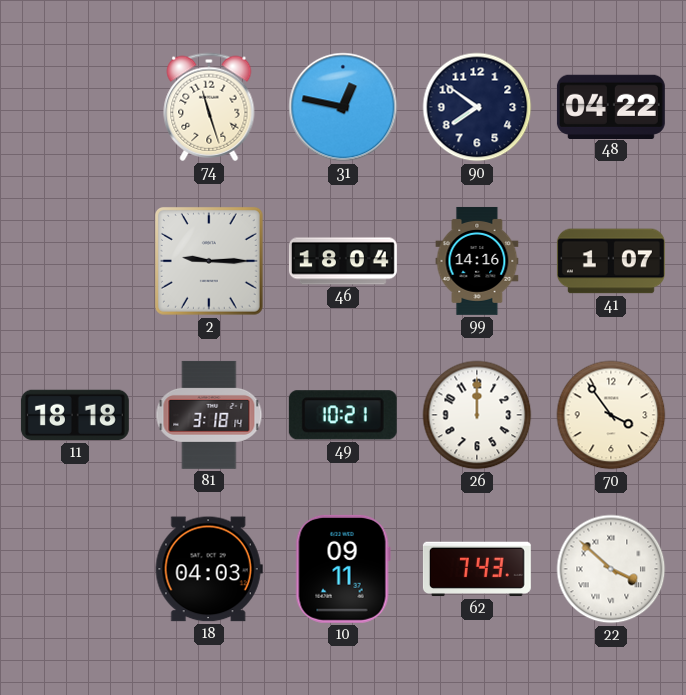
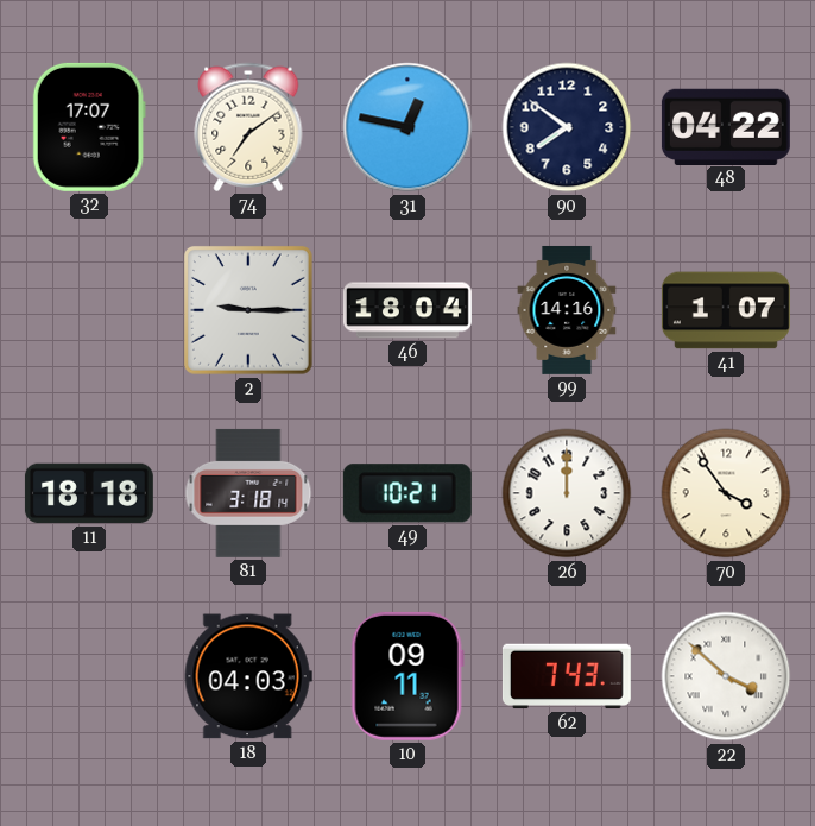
32: none -> 17:07 (89, 127)
74: 11:27 -> 7:09 (248, 127)
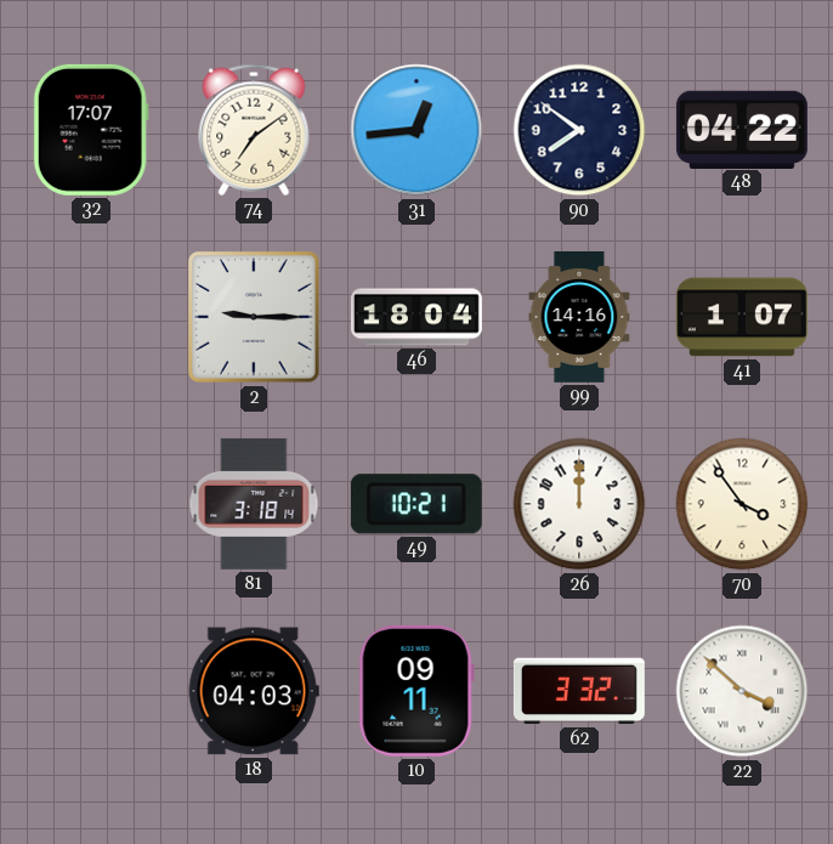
31: 12:47 -> 12:44 (416, 130)
11: 18:18 -> none (89, 493)
62: 7:43 -> 3:32 (579, 691)
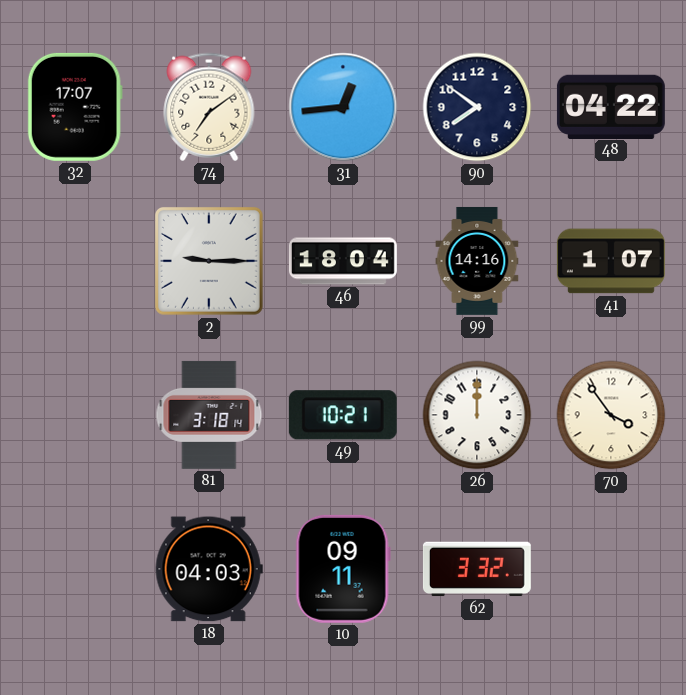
22: 3:52 -> none (742, 691)
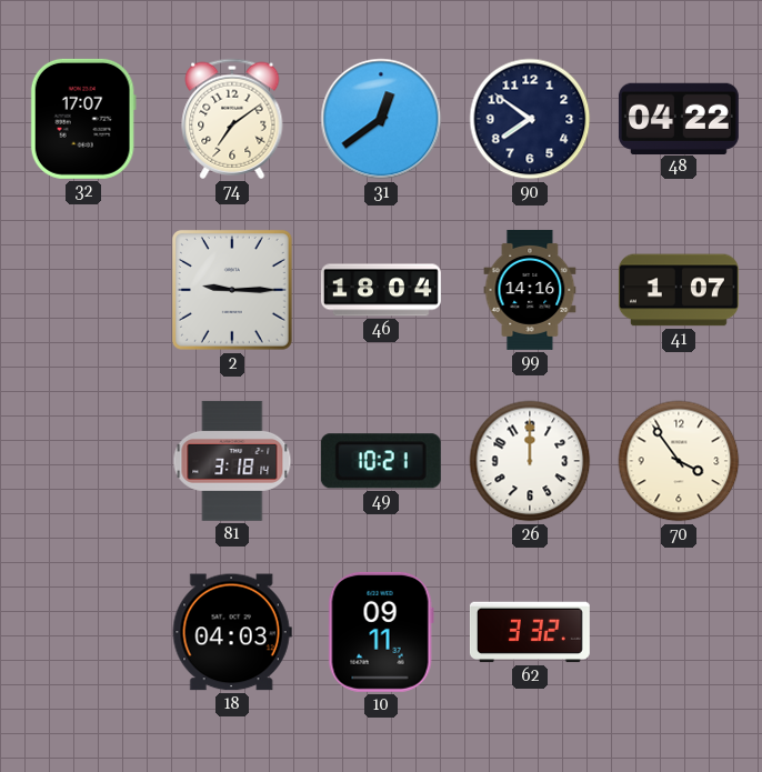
31: 12:44 -> 12:39 (381, 119)
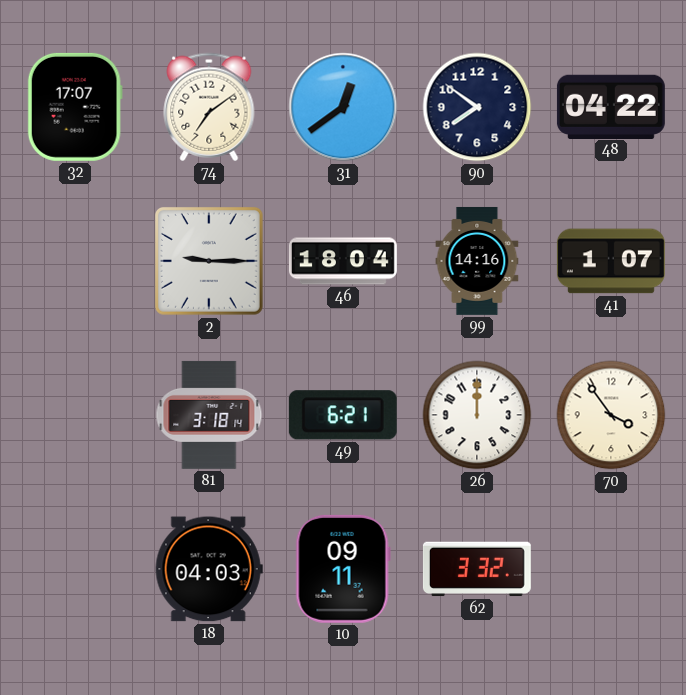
49: 10:21 -> 6:21 (343, 415)
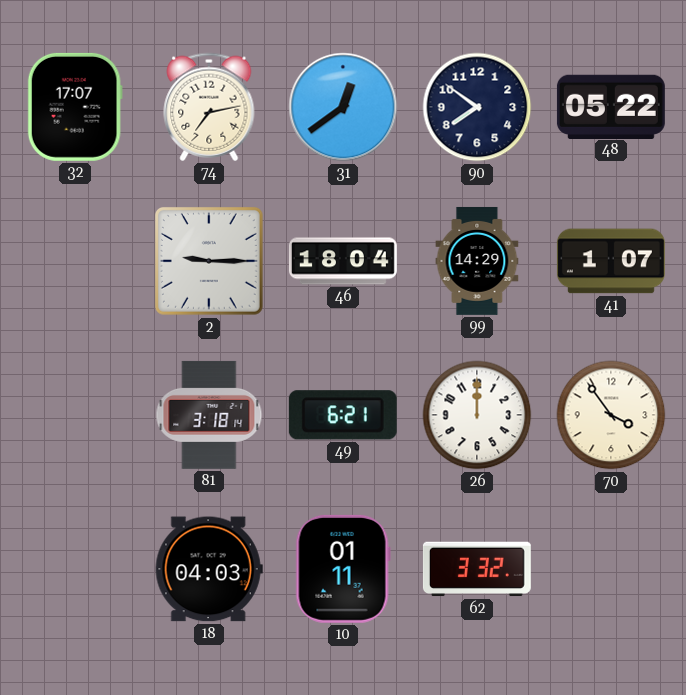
74: 7:09 -> 7:13 (209, 107)
48: 04:22 -> 05:22 (611, 106)
99: 14:16 -> 14:29 (477, 261)
10: 09:11 -> 01:11 (343, 569)
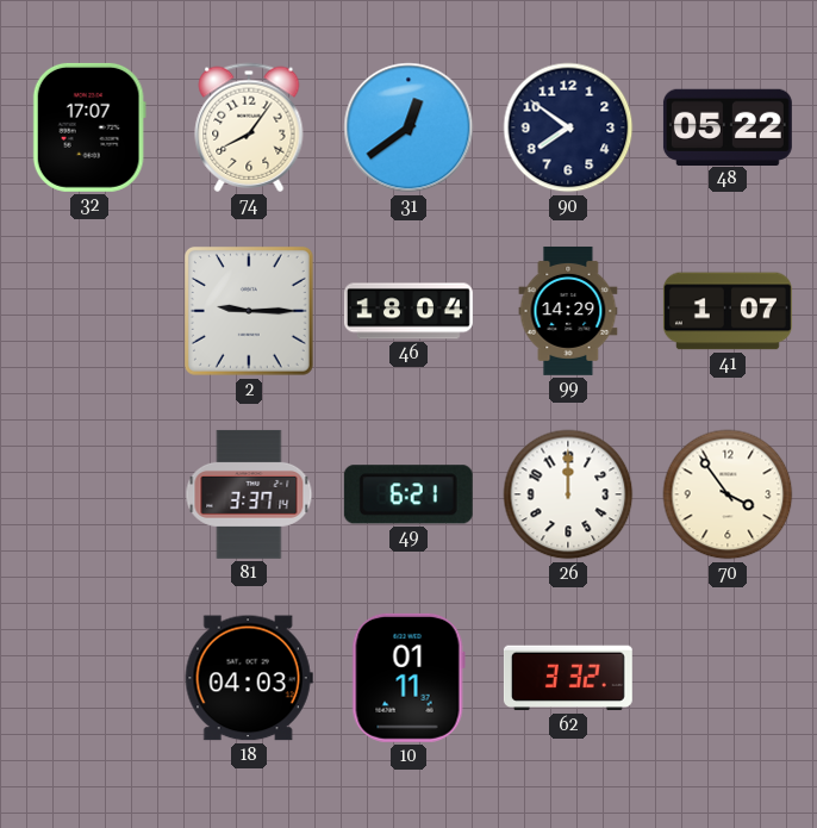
74: 7:13 -> 8:06 (249, 127)
81: 3:18 -> 3:37 (249, 494)
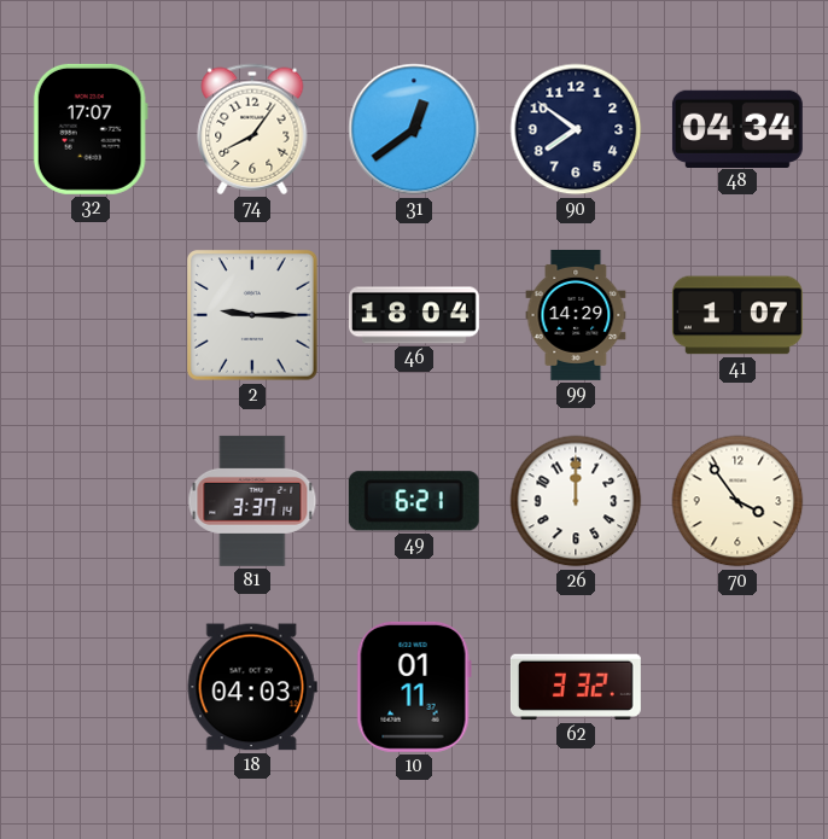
48: 05:22 -> 04:34 (737, 128)
